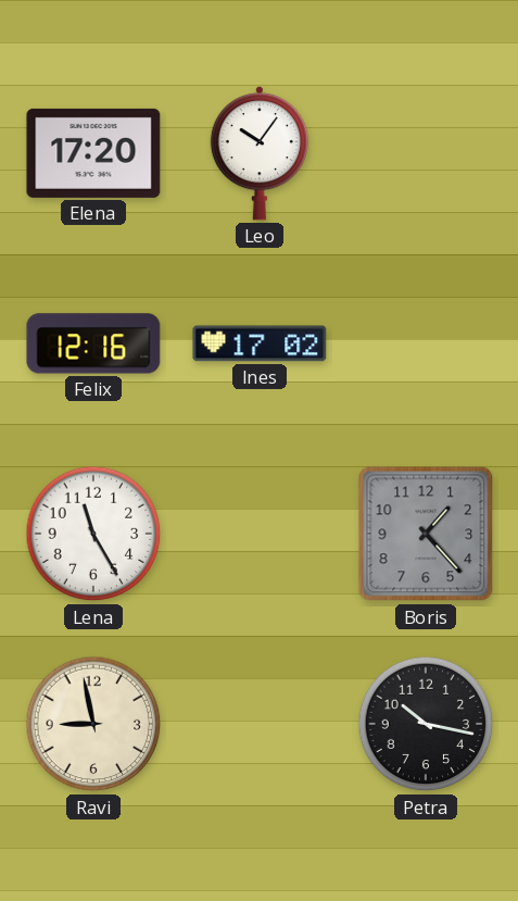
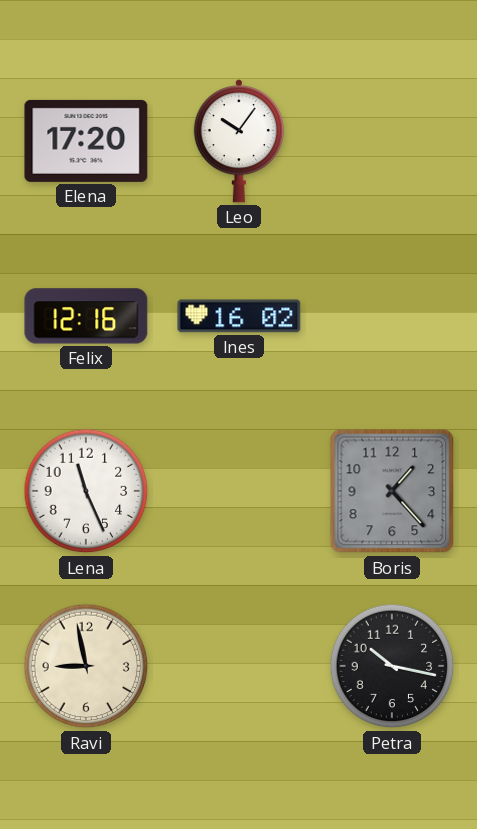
Ines: 17:02 -> 16:02 (239, 316)
Lena: 11:25 -> 11:26 (86, 491)
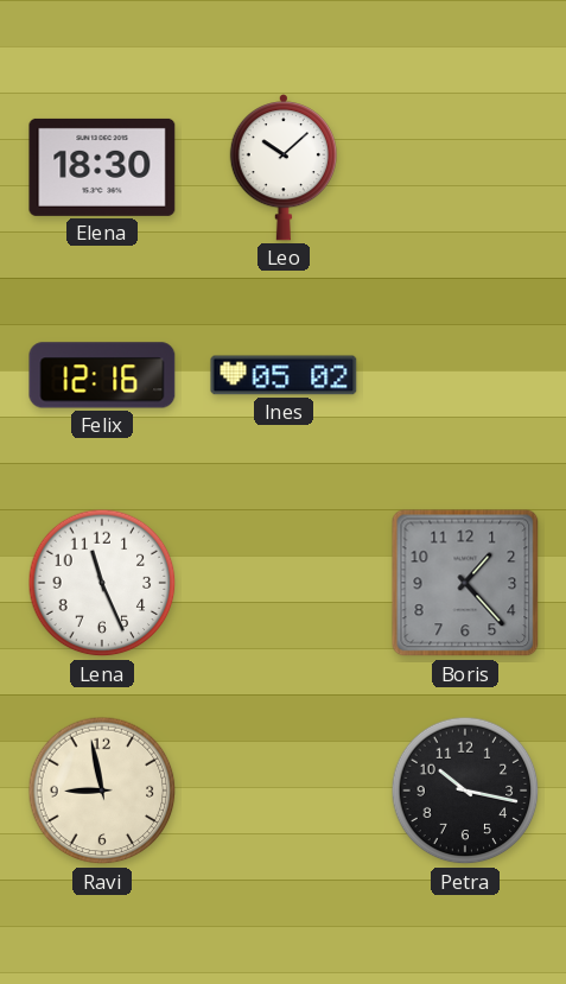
Elena: 17:20 -> 18:30 (102, 167)
Leo: 10:06 -> 10:08 (284, 167)
Ines: 16:02 -> 05:02 (284, 375)
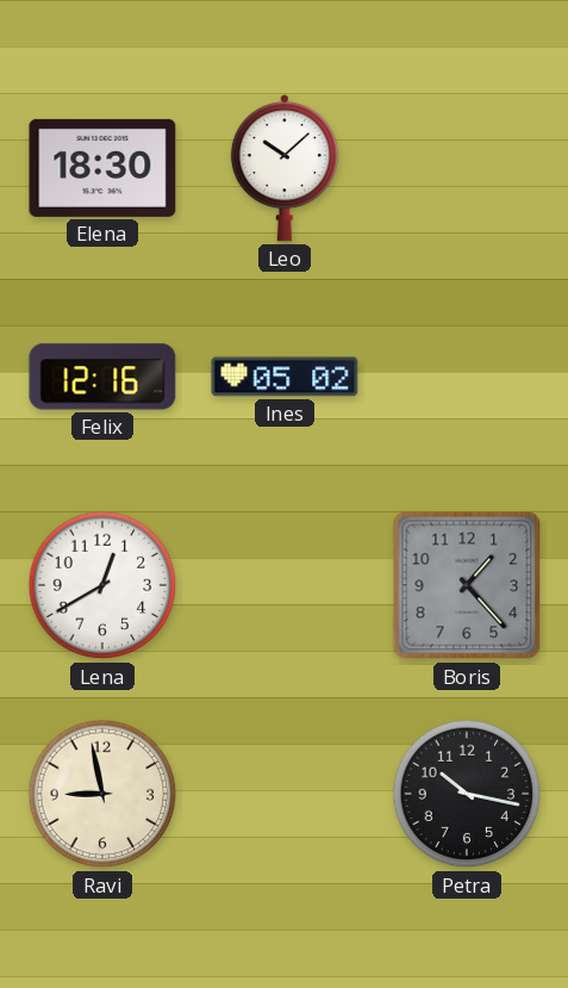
Lena: 11:26 -> 12:40 (102, 585)
